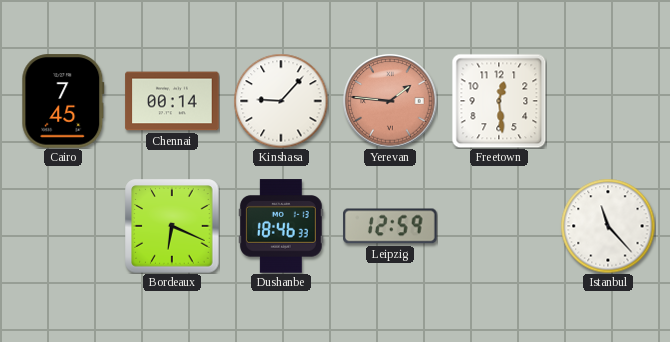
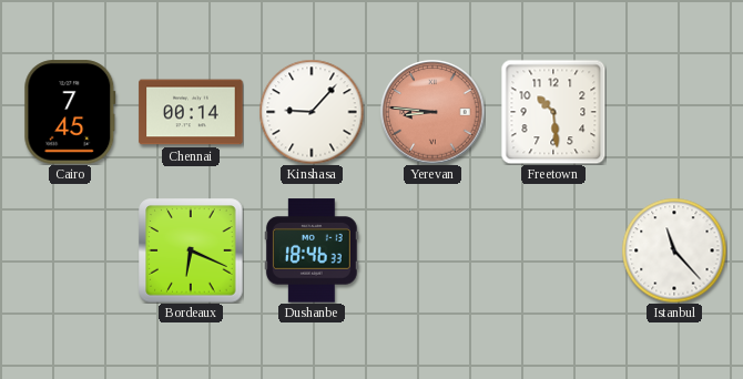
Yerevan: 1:46 -> 8:46 (432, 112)
Freetown: 12:29 -> 10:29 (553, 112)
Leipzig: 12:59 -> none (390, 226)
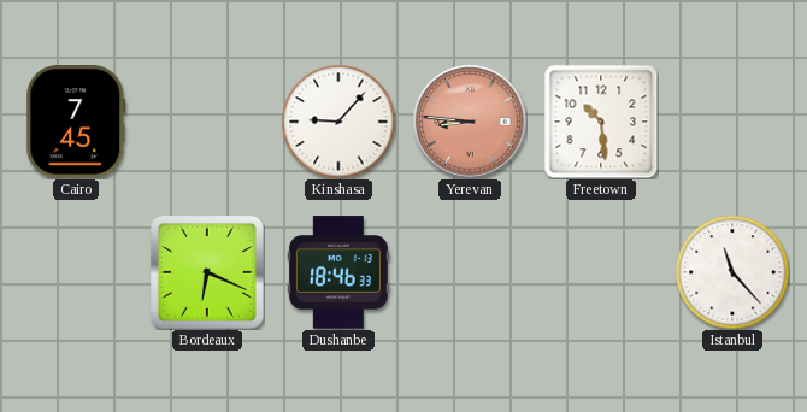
Chennai: 00:14 -> none (191, 112)
